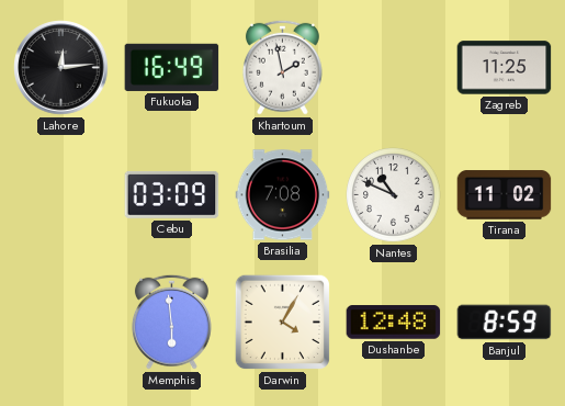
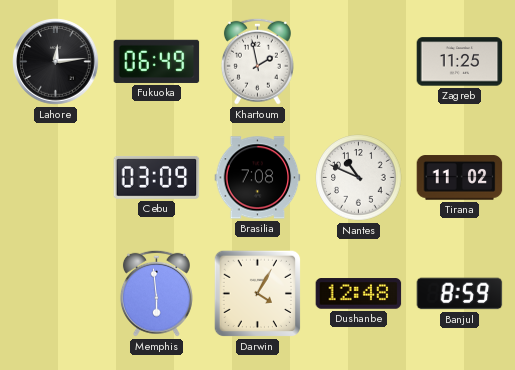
Fukuoka: 16:49 -> 06:49 (157, 61)
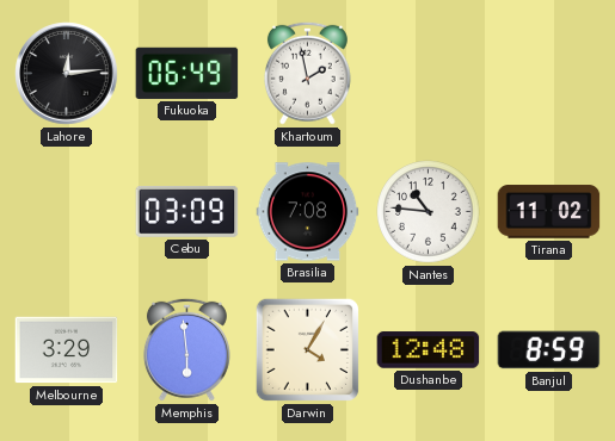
Zagreb: 11:25 -> none (460, 62)
Nantes: 10:49 -> 10:46 (429, 212)
Melbourne: none -> 3:29 (67, 350)
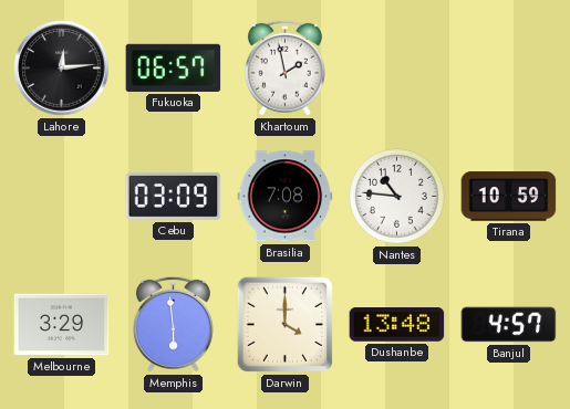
Fukuoka: 06:49 -> 06:57 (174, 67)
Tirana: 11:02 -> 10:59 (509, 197)
Darwin: 4:05 -> 4:00 (286, 325)
Dushanbe: 12:48 -> 13:48 (397, 325)
Banjul: 8:59 -> 4:57 (509, 325)
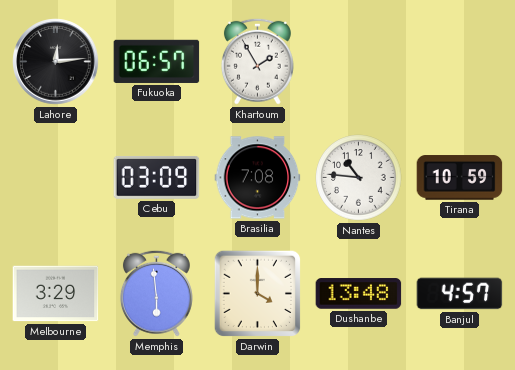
Khartoum: 1:58 -> 1:55 (257, 61)
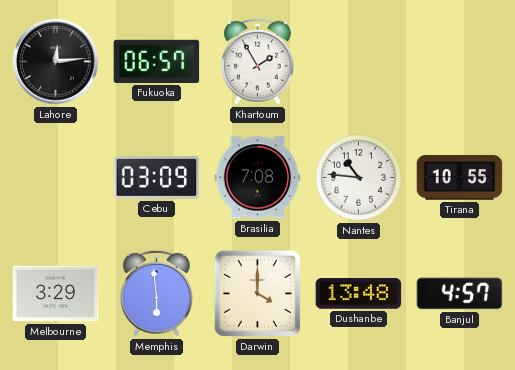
Tirana: 10:59 -> 10:55 (460, 178)
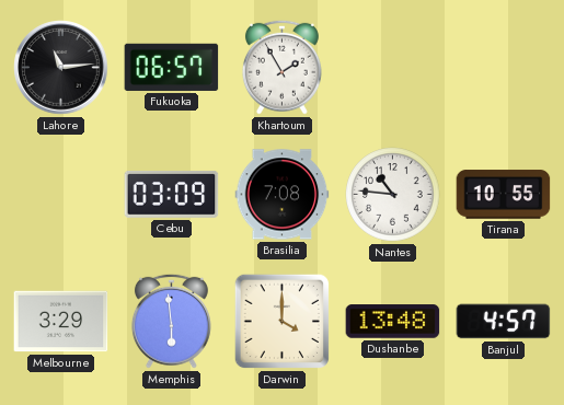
Lahore: 12:14 -> 11:14 (61, 68)
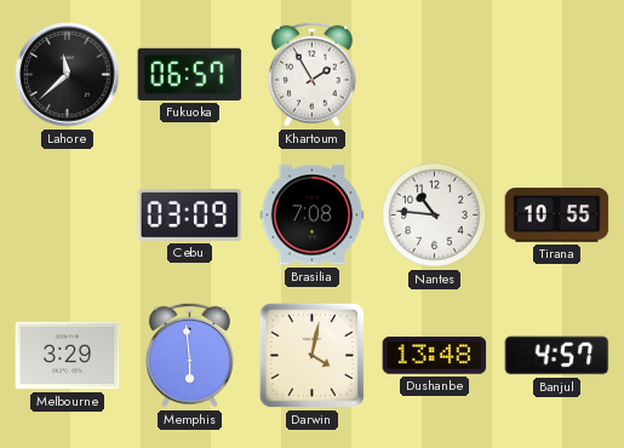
Lahore: 11:14 -> 11:38 (68, 75)
Darwin: 4:00 -> 4:02 (313, 356)
